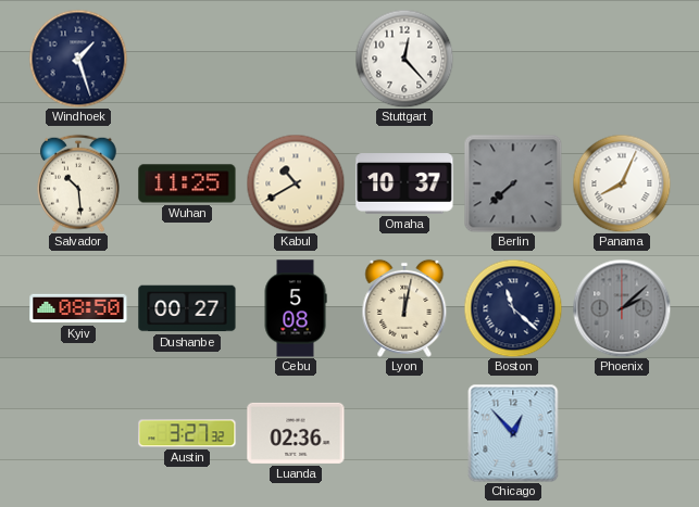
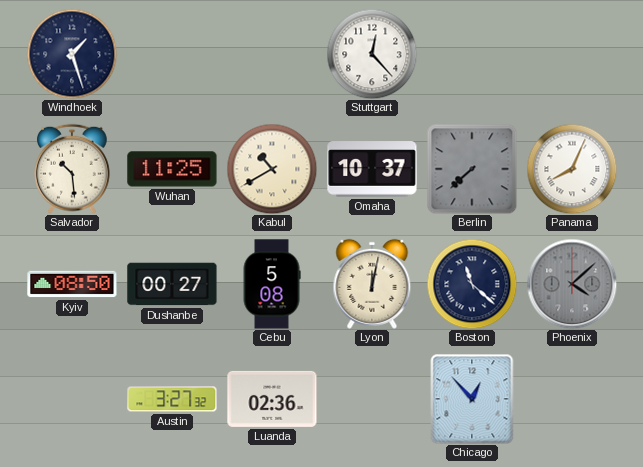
Phoenix: 2:08 -> 4:08 (572, 284)
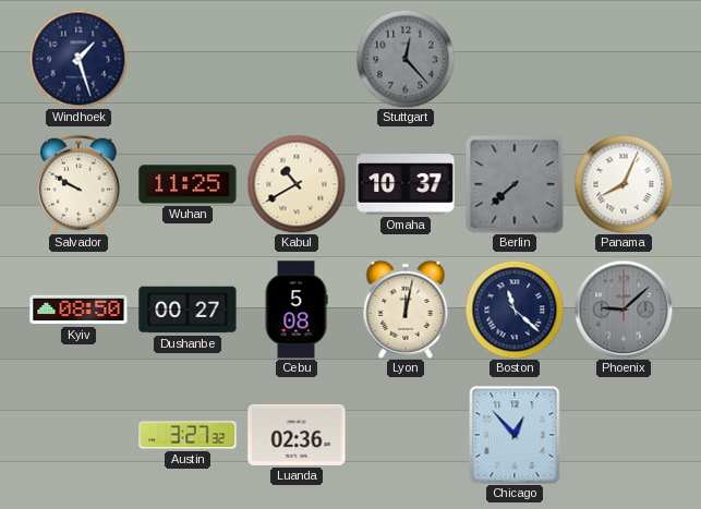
Stuttgart dial: white -> grey (406, 59)
Salvador: 10:29 -> 9:50 (80, 184)
Phoenix: 4:08 -> 9:08 (624, 310)
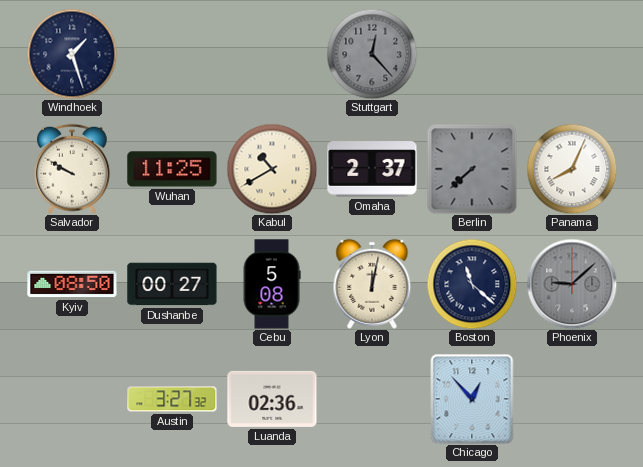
Omaha: 10:37 -> 2:37 (372, 169)
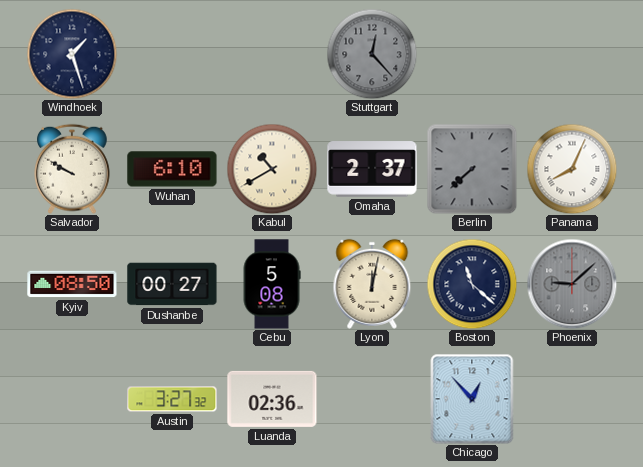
Wuhan: 11:25 -> 6:10 (172, 169)
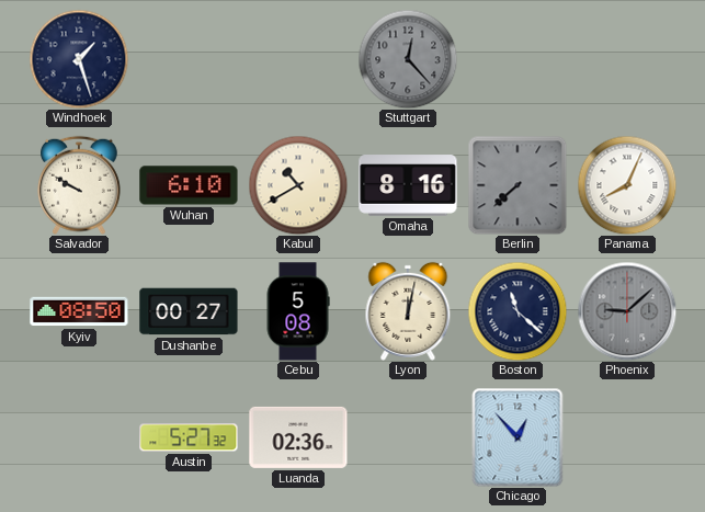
Omaha: 2:37 -> 8:16 (408, 185)
Austin: 3:27 -> 5:27 (189, 437)
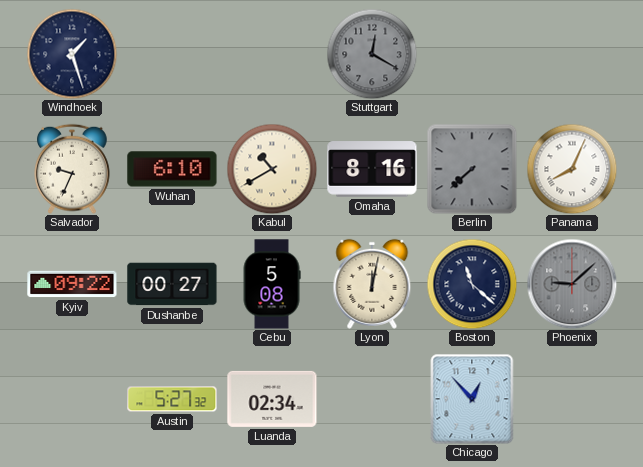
Stuttgart: 12:23 -> 12:20 (372, 54)
Salvador: 9:50 -> 9:34 (73, 169)
Kyiv: 08:50 -> 09:22 (72, 284)
Luanda: 02:36 -> 02:34 (272, 399)
